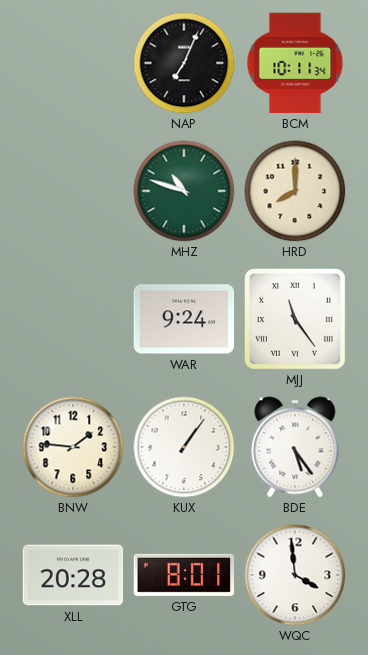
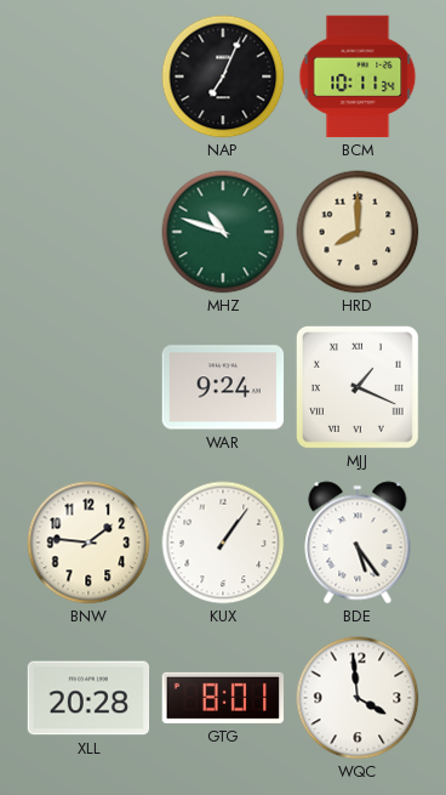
MJJ: 11:24 -> 1:19 (358, 387)
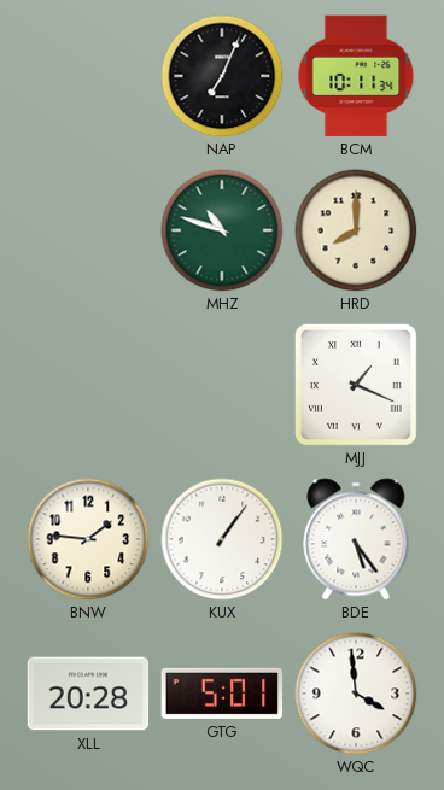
WAR: 9:24 -> none (223, 387)
GTG: 8:01 -> 5:01 (222, 694)
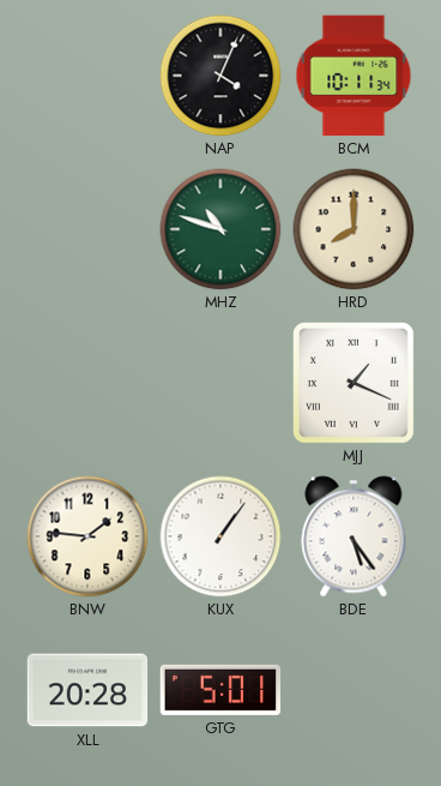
NAP: 7:04 -> 4:04 (220, 76)
WQC: 3:59 -> none (356, 694)
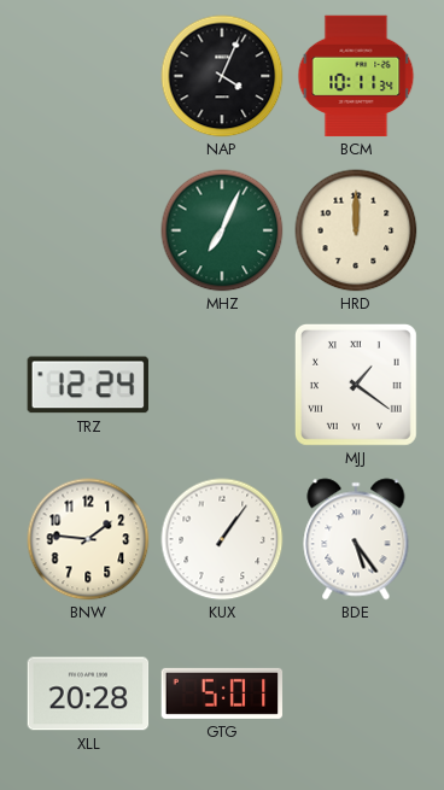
MHZ: 10:48 -> 7:04 (222, 230)
HRD: 8:00 -> 12:00 (356, 230)
TRZ: none -> 12:24 (88, 385)
MJJ: 1:19 -> 1:21 (356, 385)
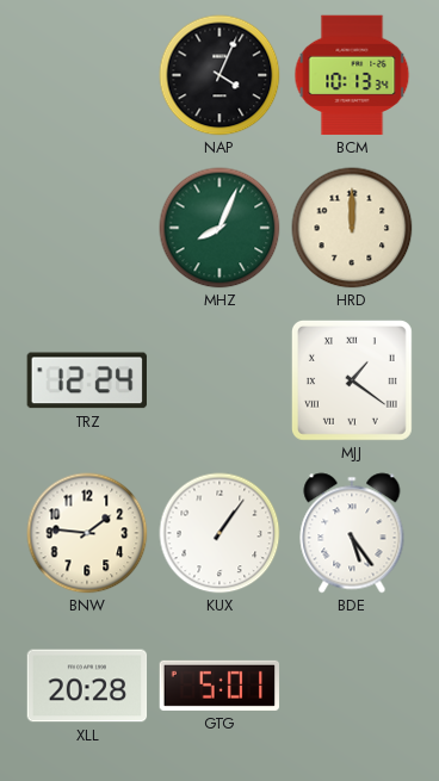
BCM: 10:11 -> 10:13 (352, 75)
MHZ: 7:04 -> 8:04 (219, 228)
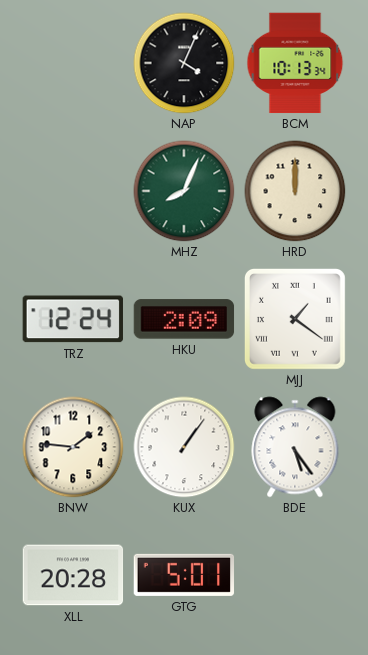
HKU: none -> 2:09 (184, 319)
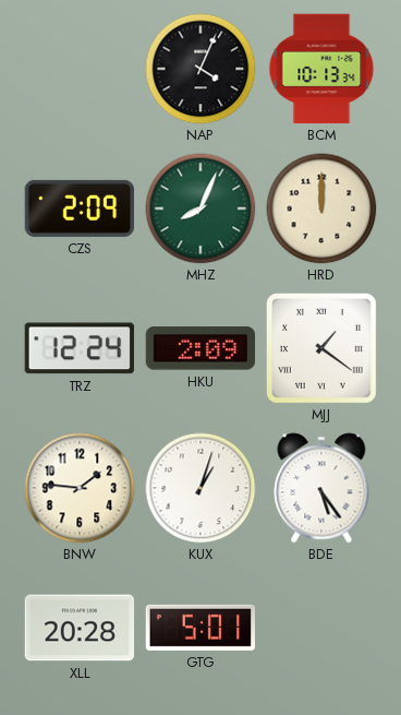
CZS: none -> 2:09 (80, 208)
KUX: 1:06 -> 1:03 (200, 488)
